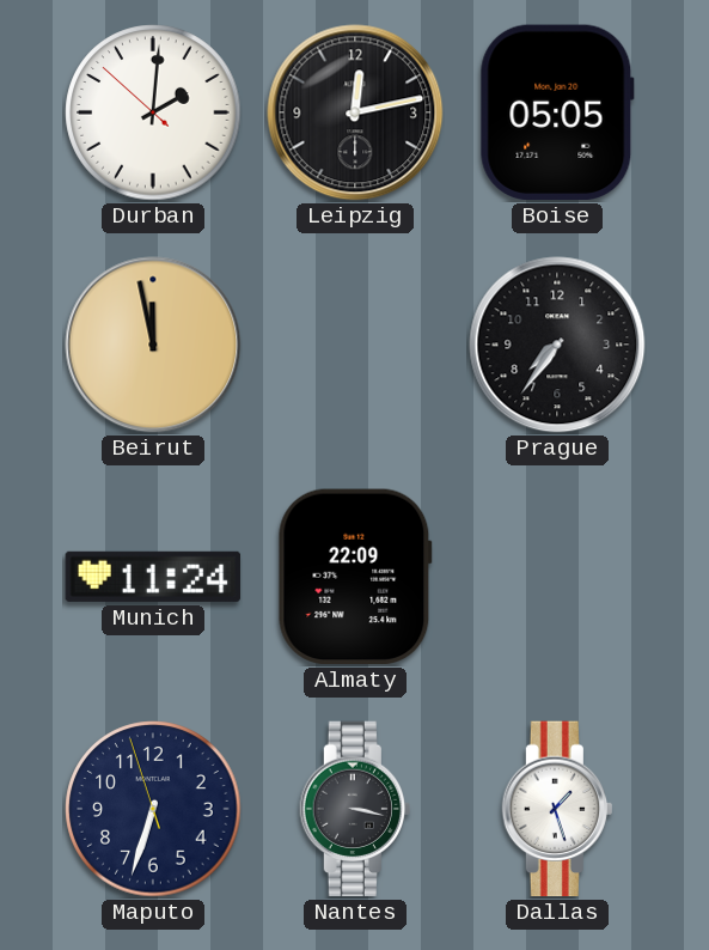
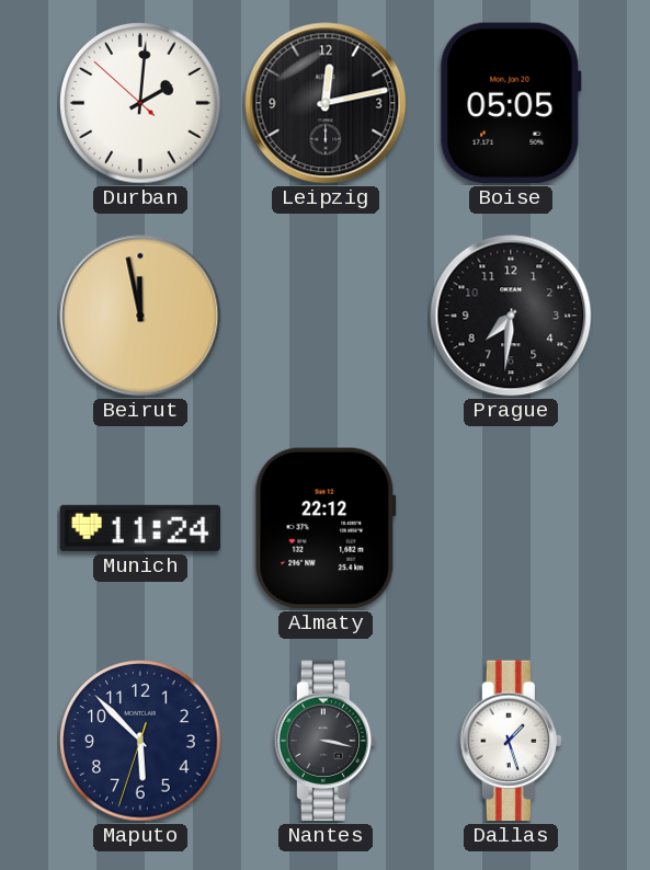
Prague: 7:36 -> 7:31 (511, 316)
Almaty: 22:09 -> 22:12 (326, 528)
Maputo: 6:32 -> 5:52 (140, 741)
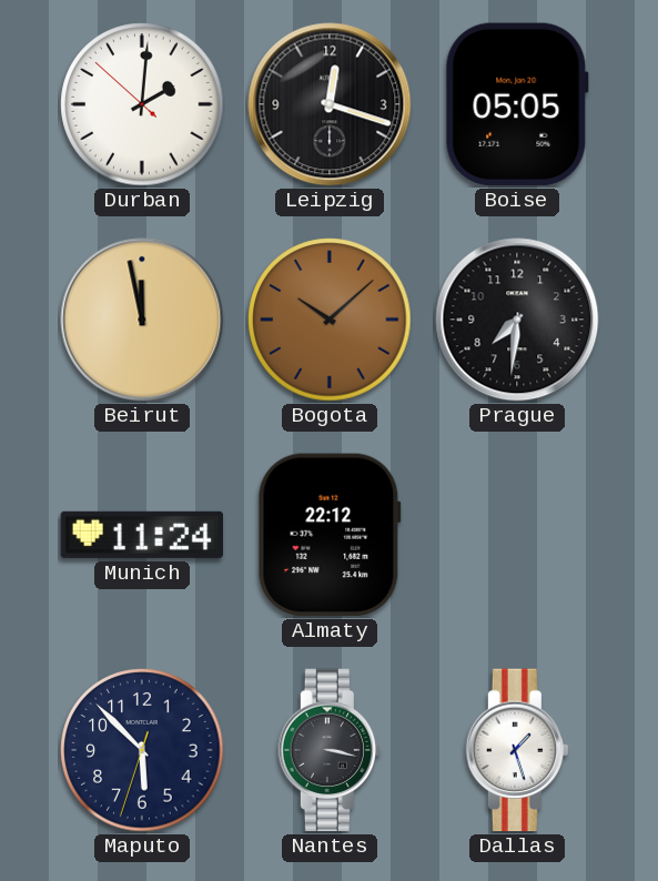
Leipzig: 12:13 -> 12:18 (330, 104)
Bogota: none -> 10:08 (330, 320)
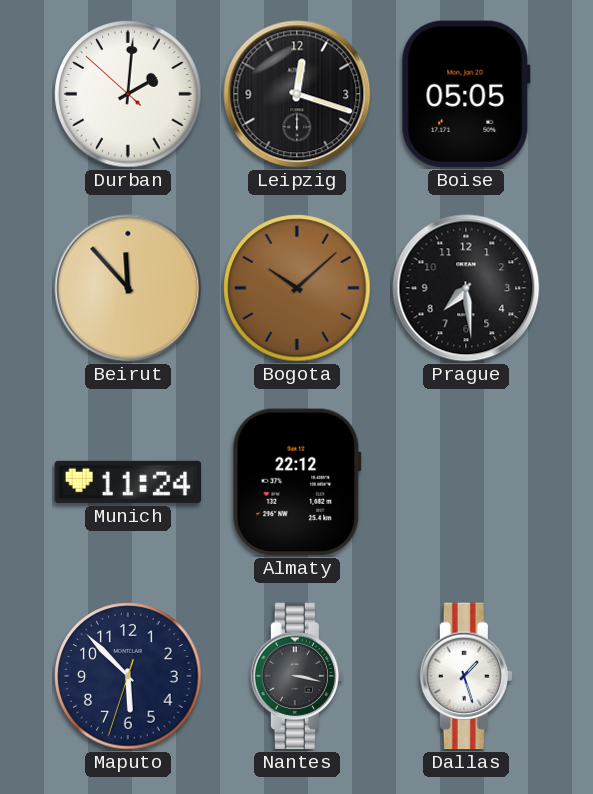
Beirut: 11:58 -> 11:53 (128, 288)
Prague: 7:31 -> 7:29 (466, 288)
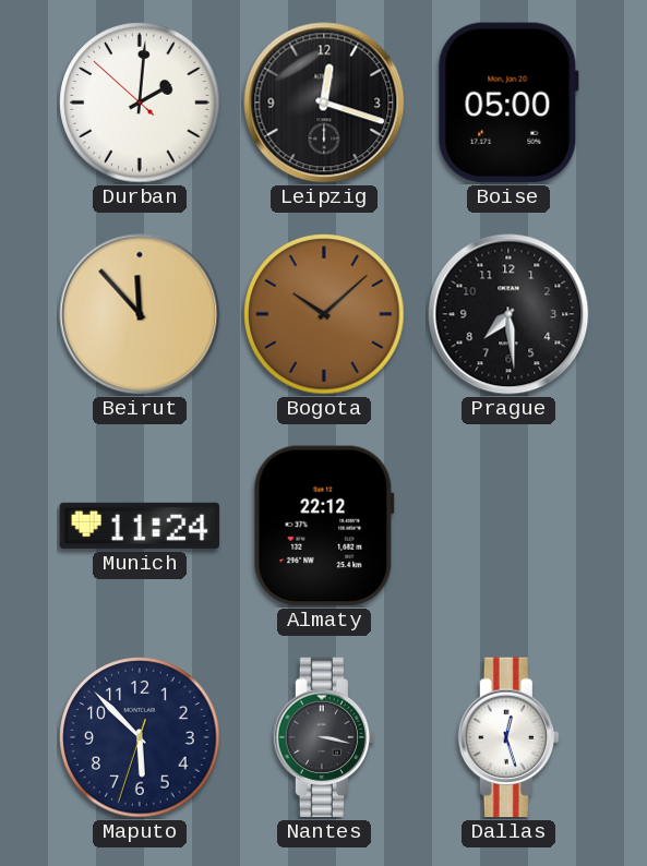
Boise: 05:05 -> 05:00 (508, 103)
Dallas: 1:27 -> 12:27 (507, 737)
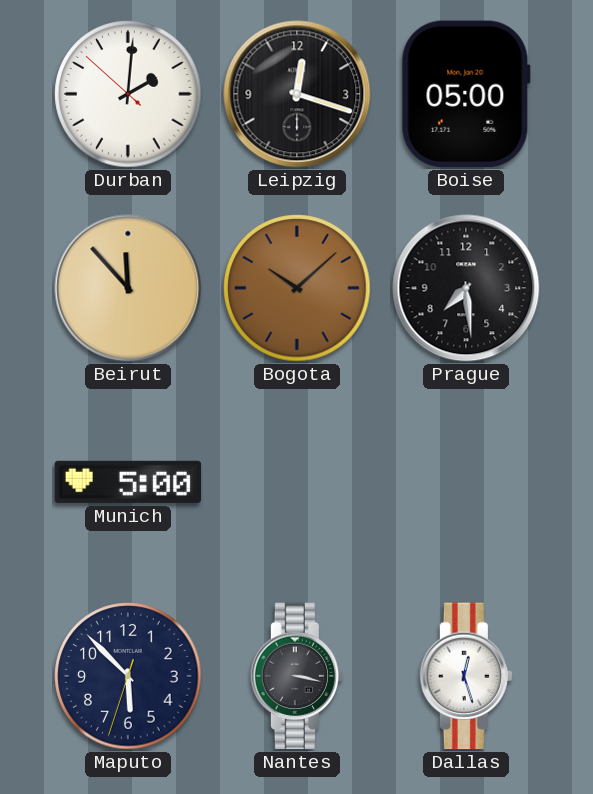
Munich: 11:24 -> 5:00 (128, 482)
Almaty: 22:12 -> none (324, 526)
